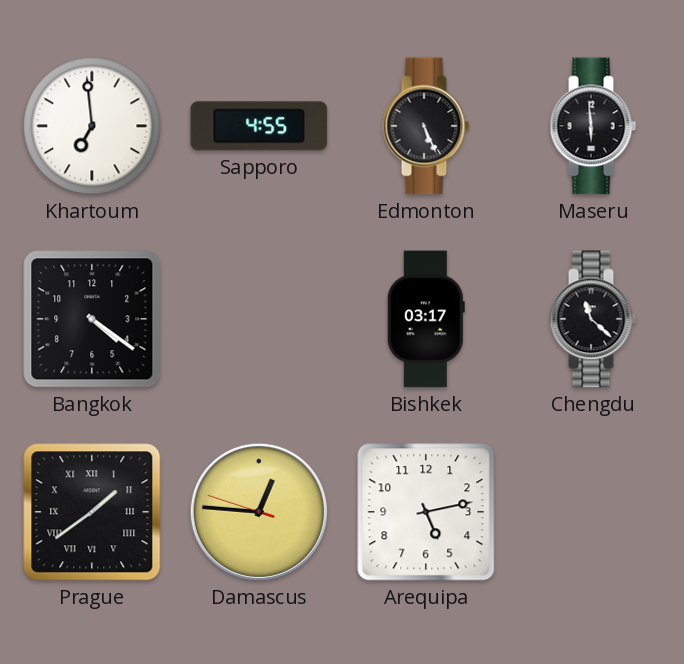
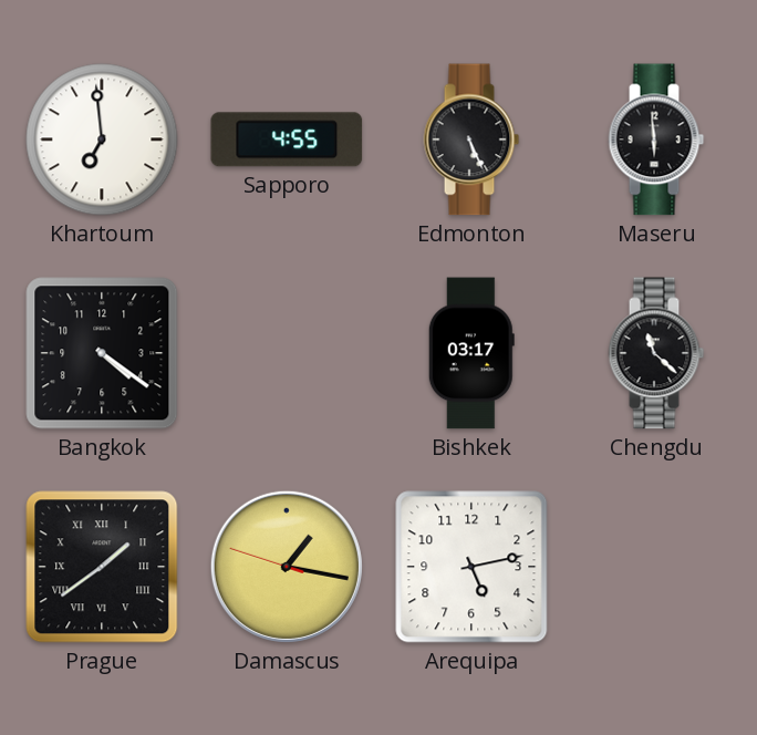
Damascus: 12:45 -> 1:16 (287, 567)
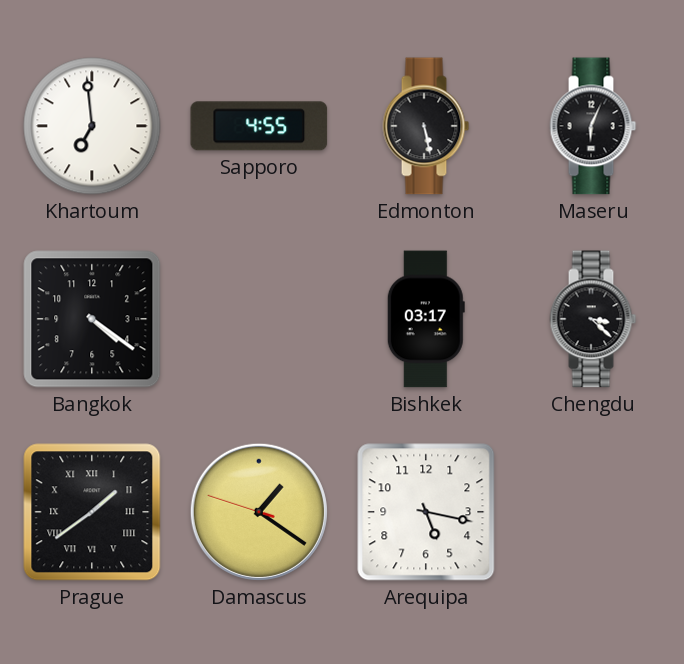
Edmonton: 5:26 -> 5:28 (426, 126)
Maseru: 5:59 -> 6:04 (593, 126)
Chengdu: 11:22 -> 3:22 (593, 319)
Damascus: 1:16 -> 1:20 (259, 512)
Arequipa: 5:13 -> 5:17 (426, 512)
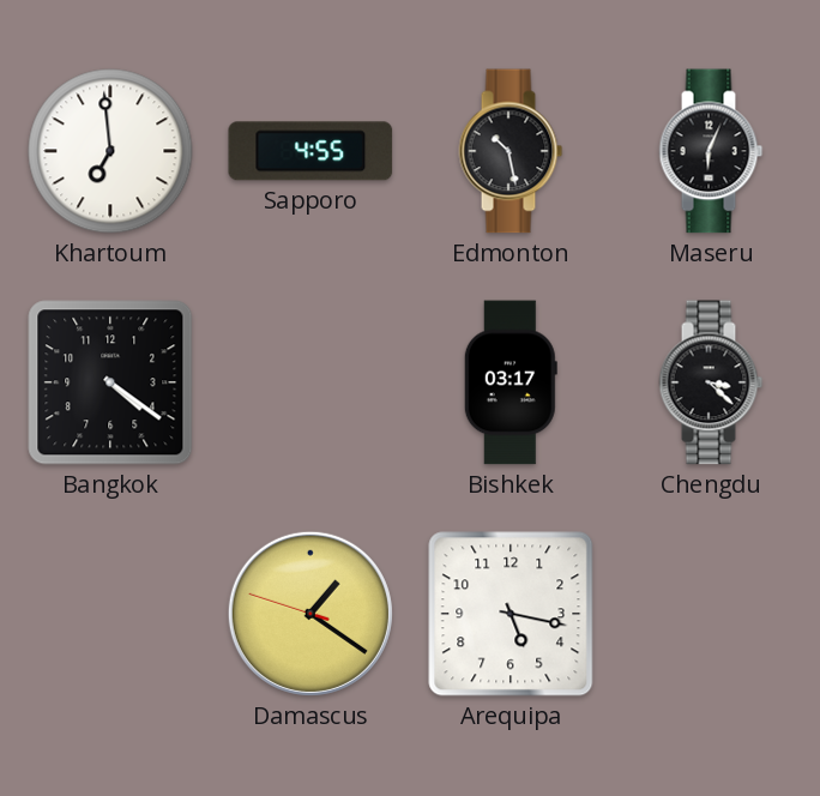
Edmonton: 5:28 -> 10:28 (511, 151)
Prague: 1:39 -> none (92, 512)
